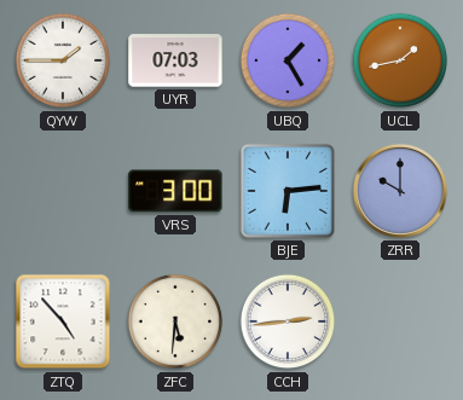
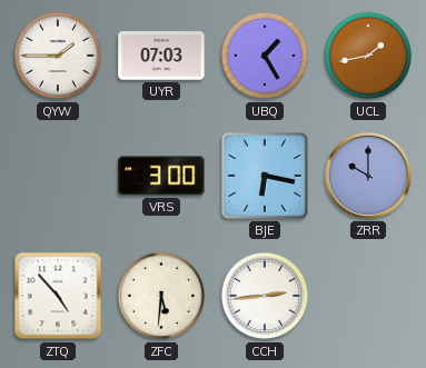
BJE: 6:14 -> 6:17 (265, 176)
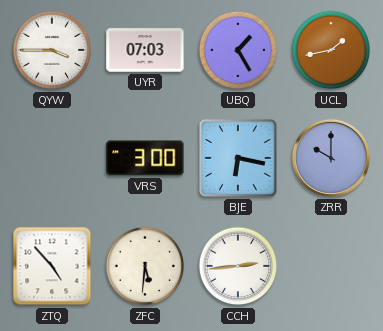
QYW: 1:45 -> 3:45 (52, 50)
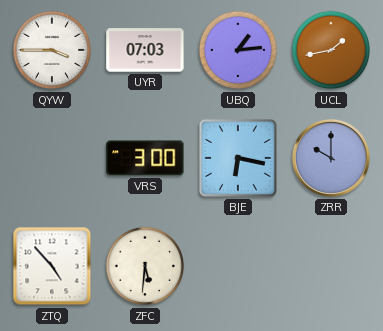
UBQ: 1:25 -> 1:14 (238, 50)
CCH: 2:44 -> none (238, 266)
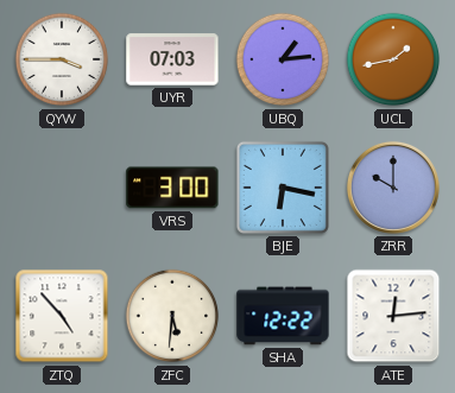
SHA: none -> 12:22 (283, 316)
ATE: none -> 12:14 (393, 316)
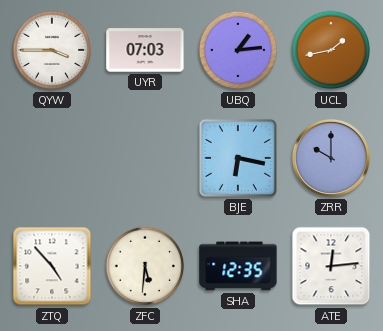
VRS: 3:00 -> none (172, 188)
SHA: 12:22 -> 12:35 (238, 266)
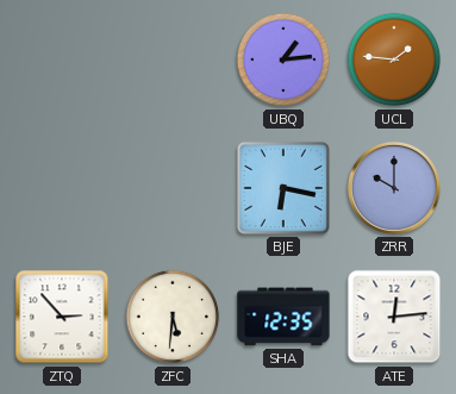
QYW: 3:45 -> none (52, 50)
UYR: 07:03 -> none (145, 50)
UCL: 1:43 -> 1:46 (394, 60)
ZTQ: 4:53 -> 2:53 (62, 317)
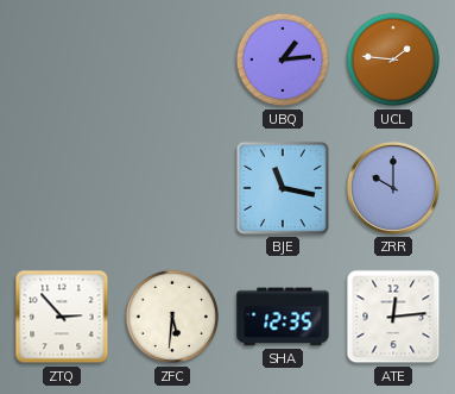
BJE: 6:17 -> 11:17 (283, 188)
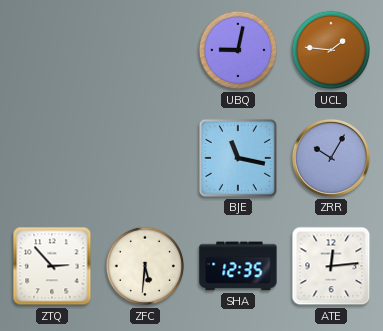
UBQ: 1:14 -> 9:02 (238, 50)
ZRR: 10:00 -> 10:05 (331, 158)
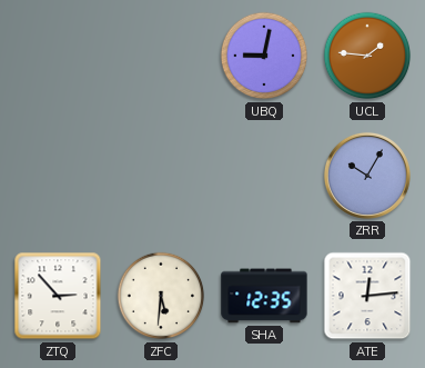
BJE: 11:17 -> none (238, 158)
